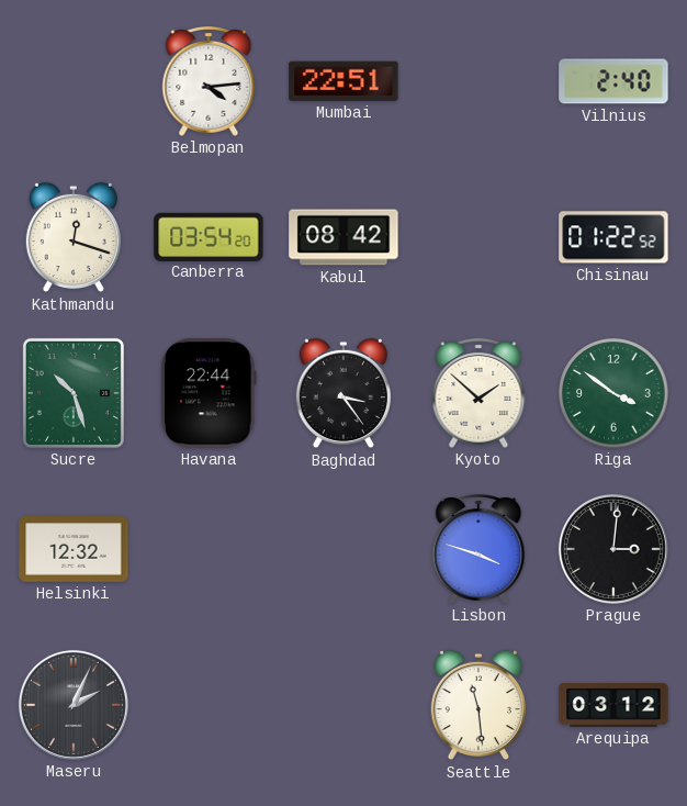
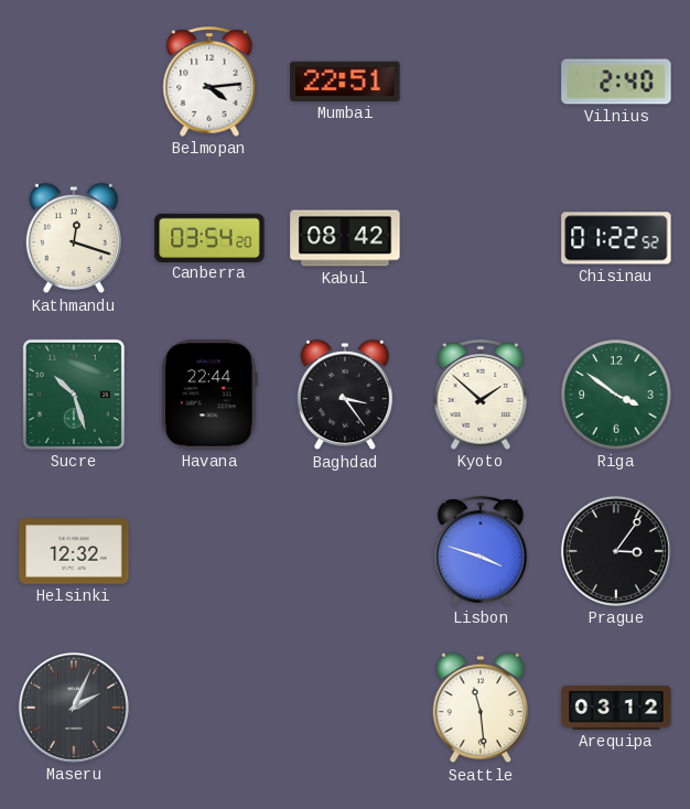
Prague: 3:01 -> 3:06 (616, 551)
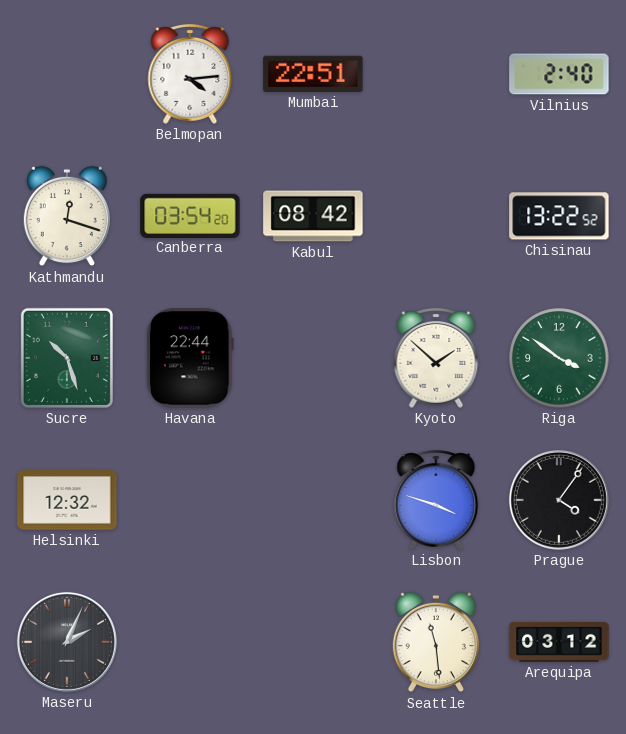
Chisinau: 01:22 -> 13:22 (559, 216)
Baghdad: 3:24 -> none (345, 395)
Prague: 3:06 -> 4:06 (559, 500)
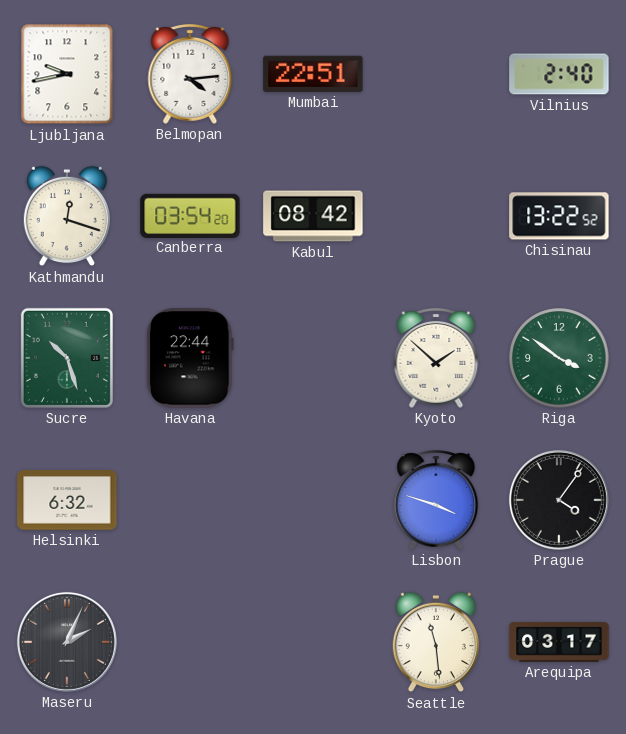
Ljubljana: none -> 9:43 (67, 74)
Helsinki: 12:32 -> 6:32 (67, 500)
Arequipa: 03:12 -> 03:17 (559, 642)
